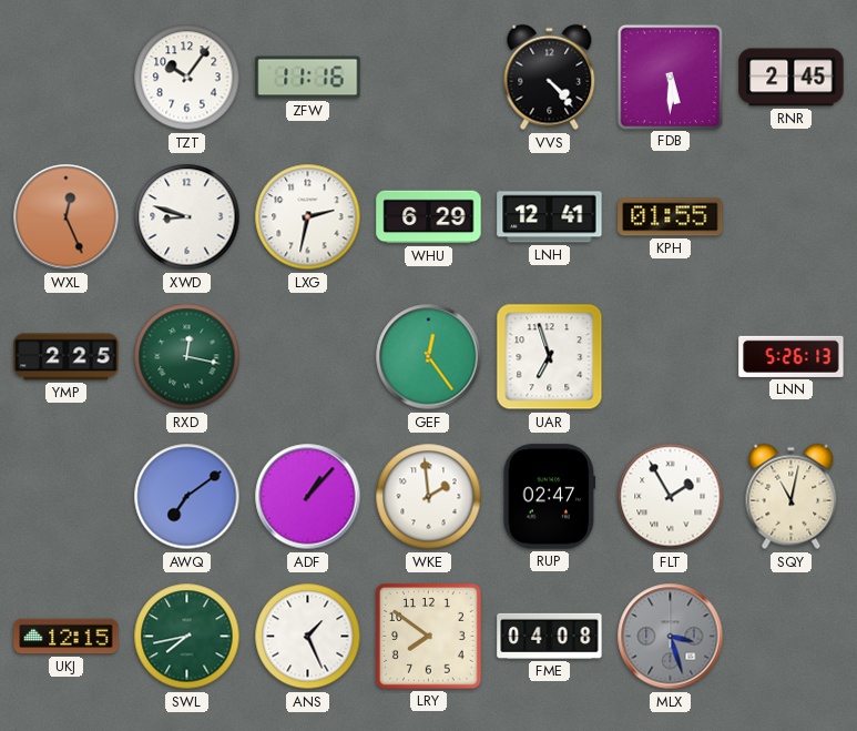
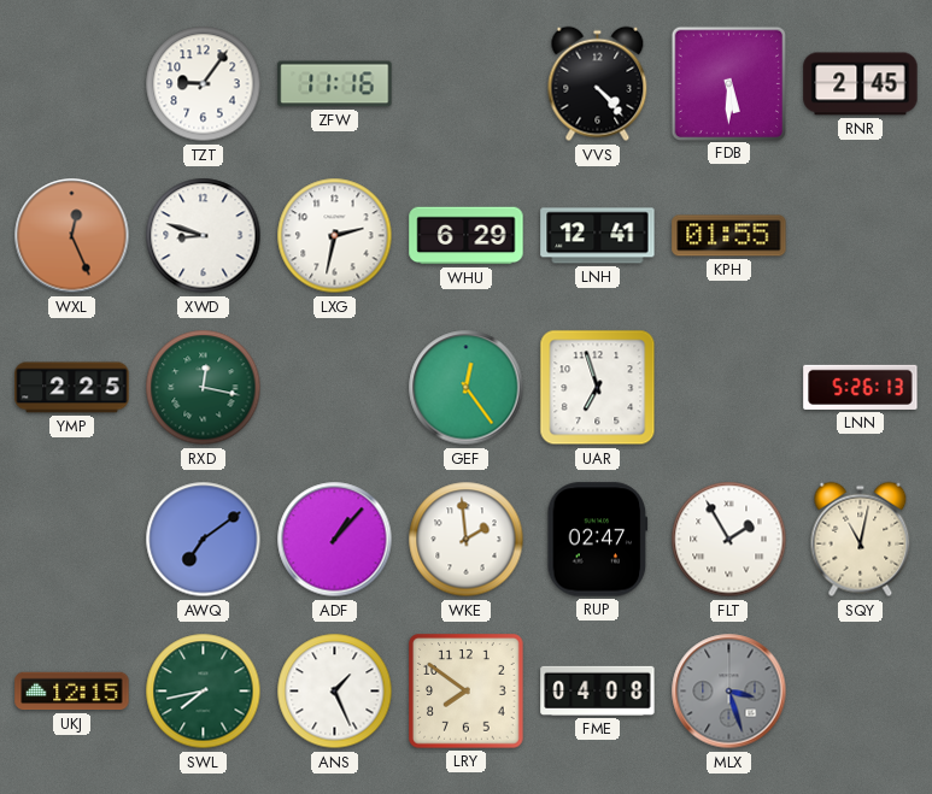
TZT: 10:06 -> 9:06 (204, 84)
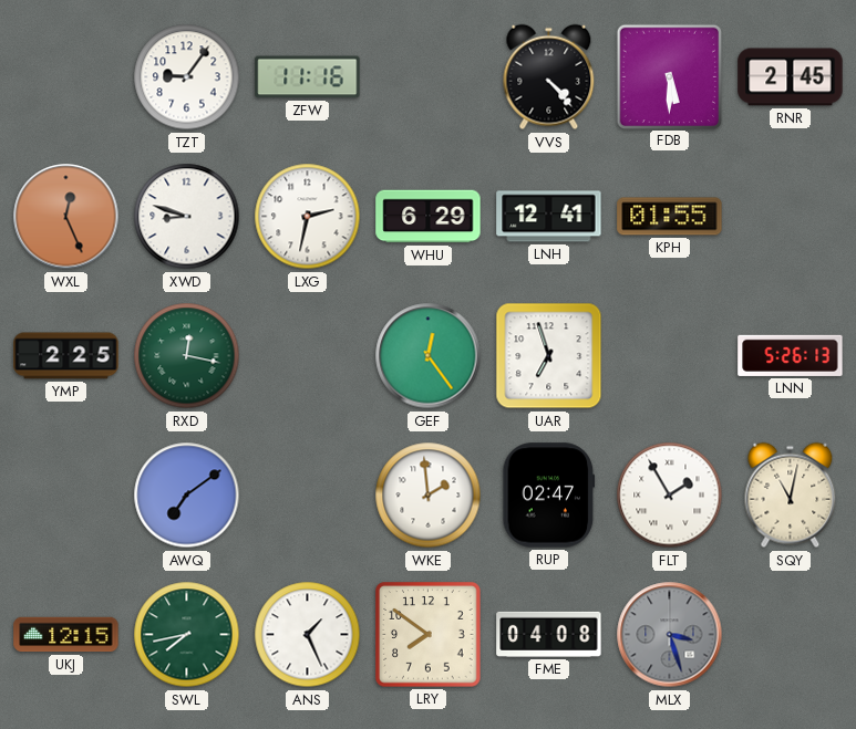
ADF: 1:07 -> none (335, 540)
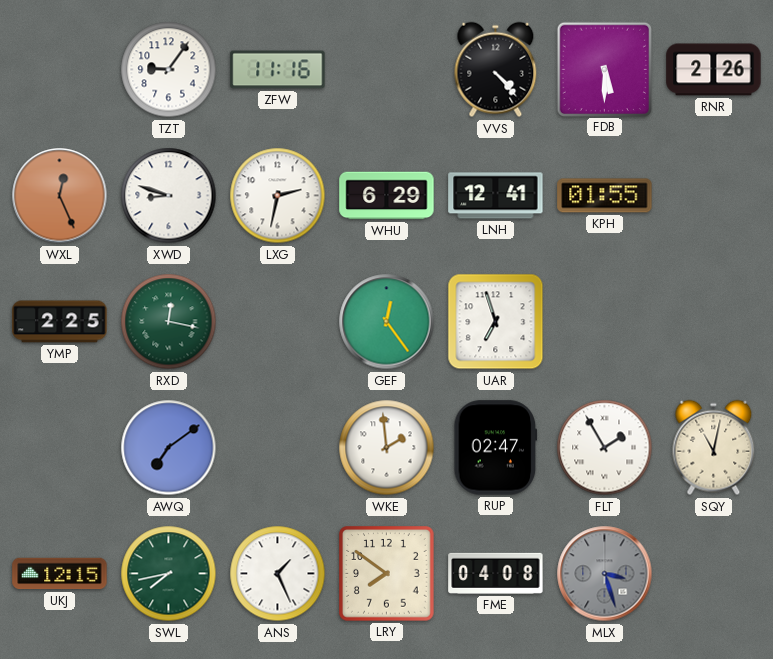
RNR: 2:45 -> 2:26 (714, 70)
LNN: 5:26 -> none (791, 355)
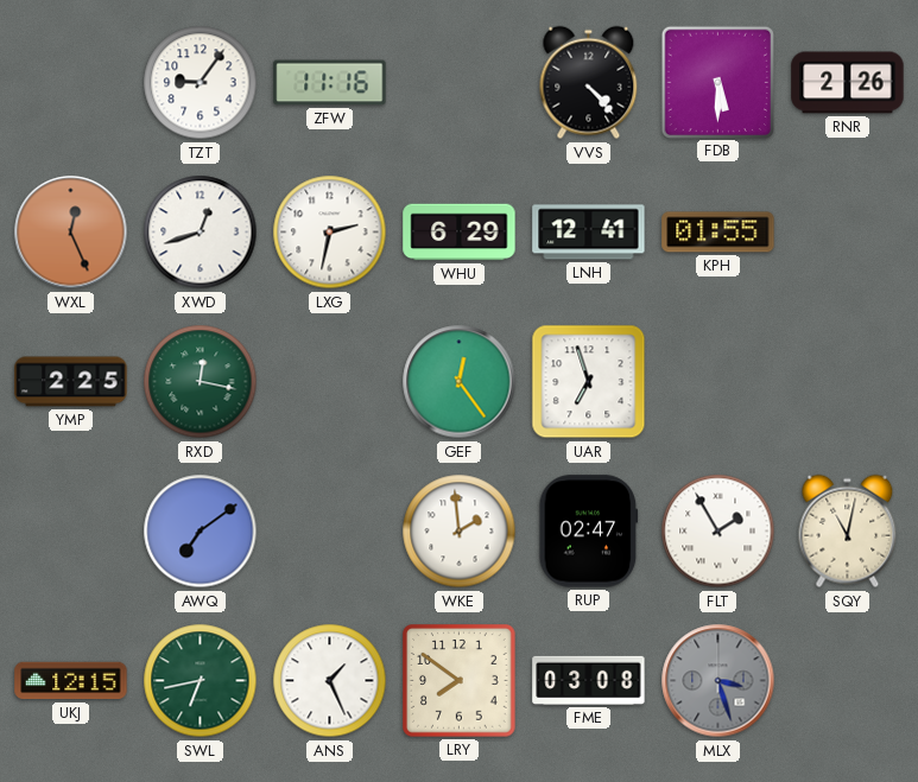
XWD: 8:48 -> 12:42 (201, 233)
SWL: 7:43 -> 6:43 (201, 681)
FME: 04:08 -> 03:08 (589, 680)
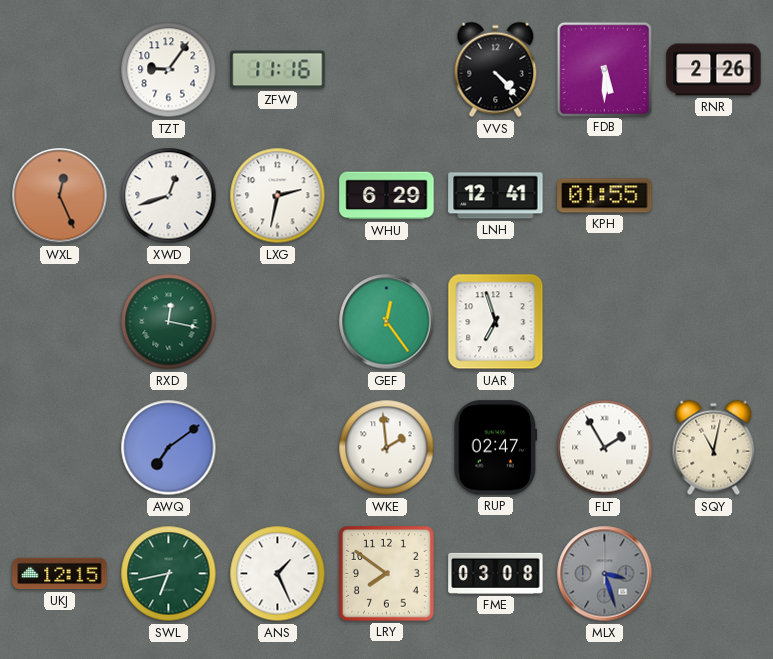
YMP: 2:25 -> none (71, 382)
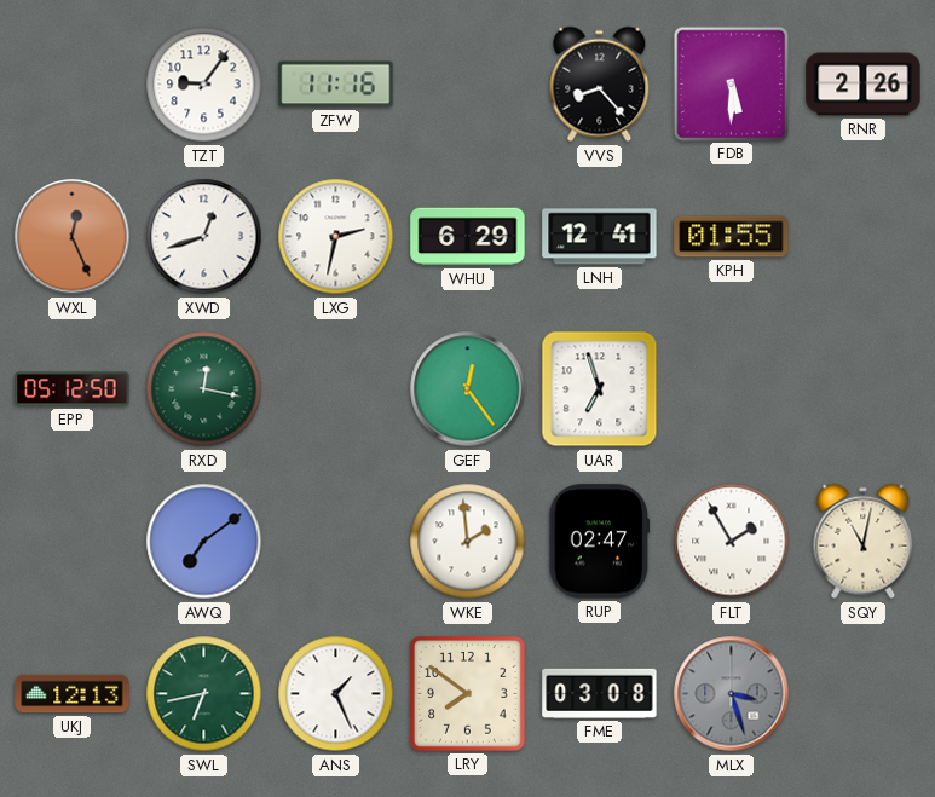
VVS: 4:23 -> 8:23 (600, 85)
EPP: none -> 05:12 (73, 389)
UKJ: 12:15 -> 12:13 (73, 694)
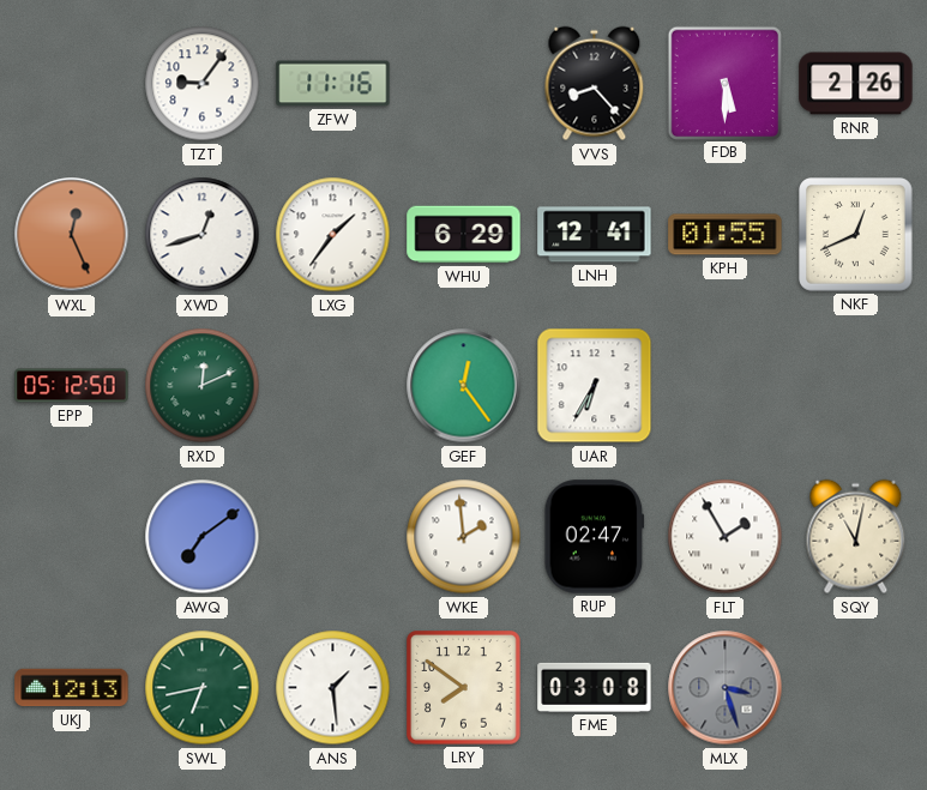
LXG: 2:32 -> 1:36 (333, 235)
NKF: none -> 12:41 (856, 235)
RXD: 12:17 -> 12:11 (203, 386)
UAR: 6:57 -> 6:35 (595, 386)
ANS: 1:26 -> 1:29 (333, 688)
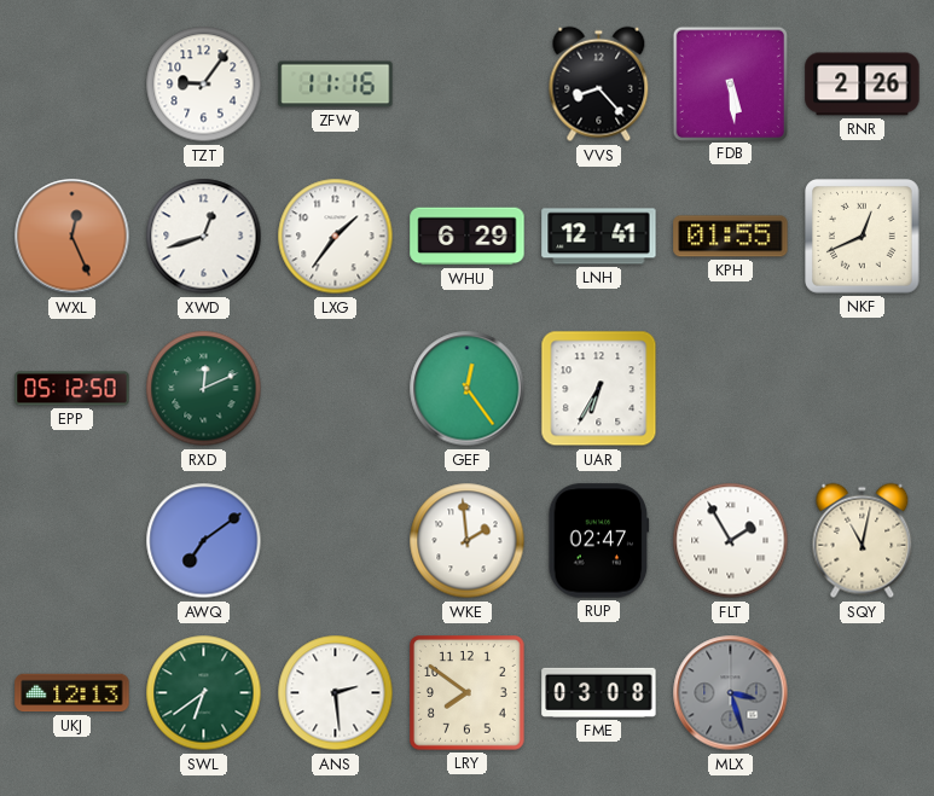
FDB: 5:30 -> 5:29 (730, 83)
SWL: 6:43 -> 6:39 (204, 693)
ANS: 1:29 -> 2:29 (336, 693)
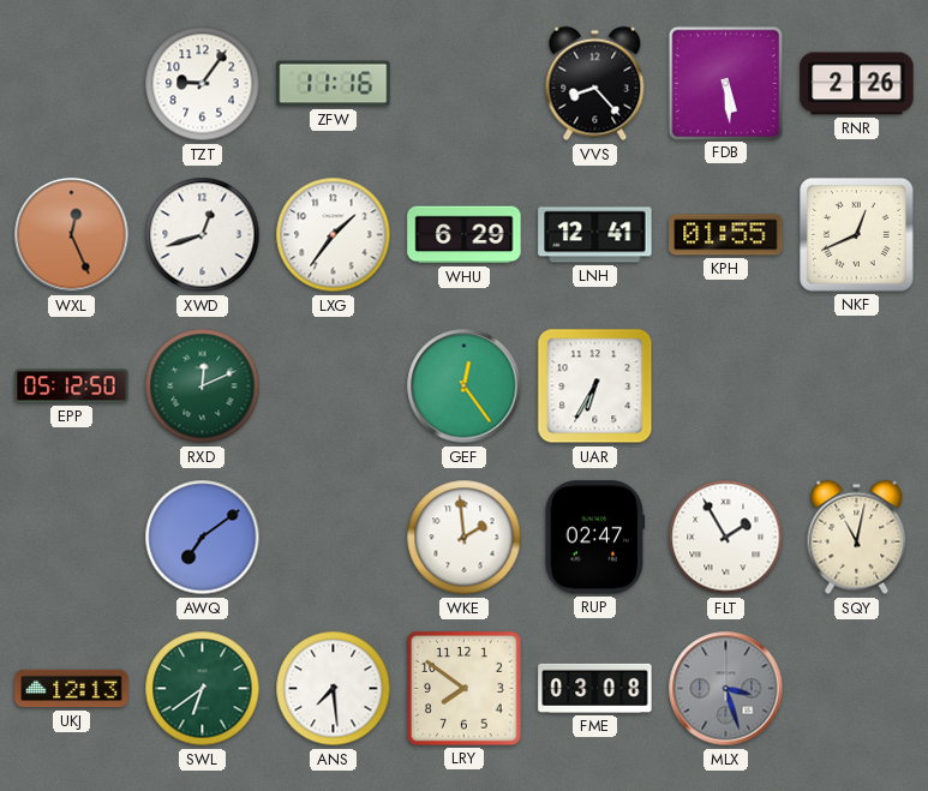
ANS: 2:29 -> 7:29 (334, 689)
